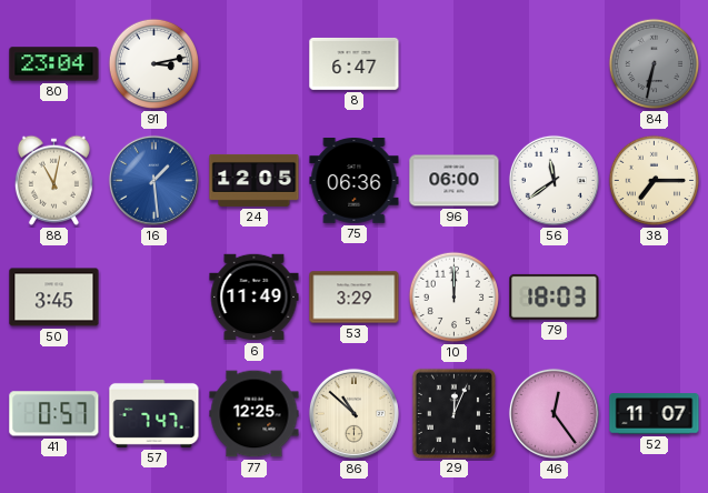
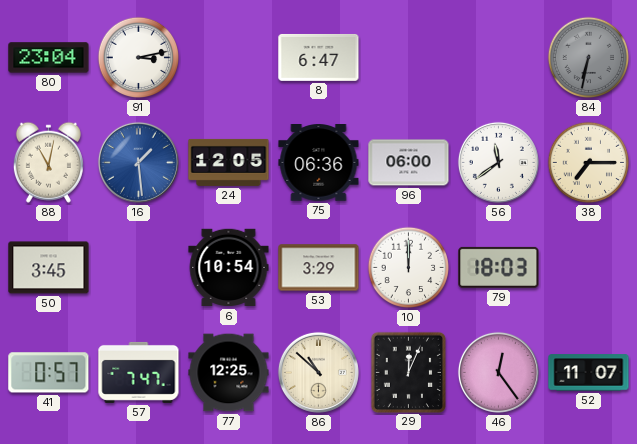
6: 11:49 -> 10:54 (229, 268)
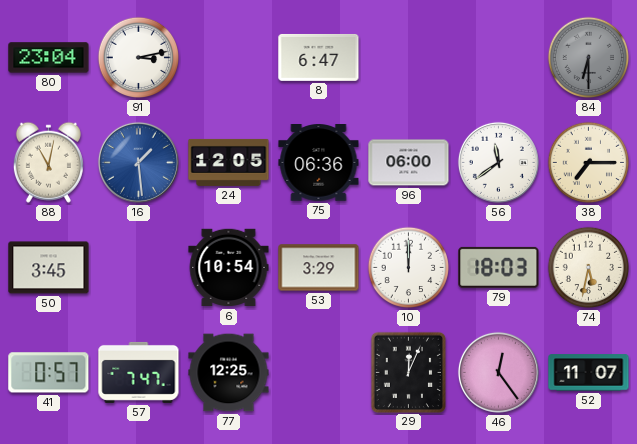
84: 6:32 -> 6:30 (589, 58)
74: none -> 5:32 (589, 268)
86: 10:52 -> none (318, 372)
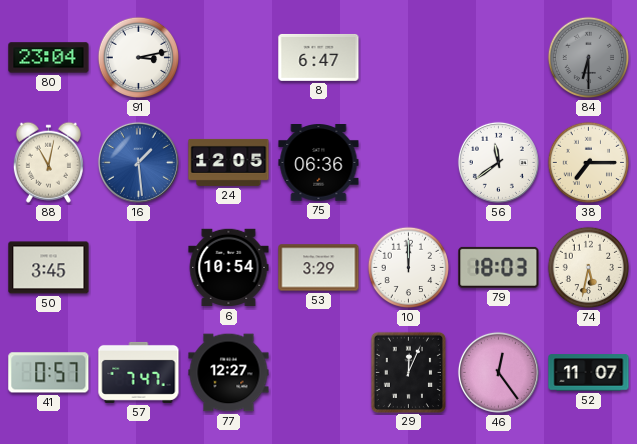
96: 06:00 -> none (409, 163)
77: 12:25 -> 12:27 (229, 373)
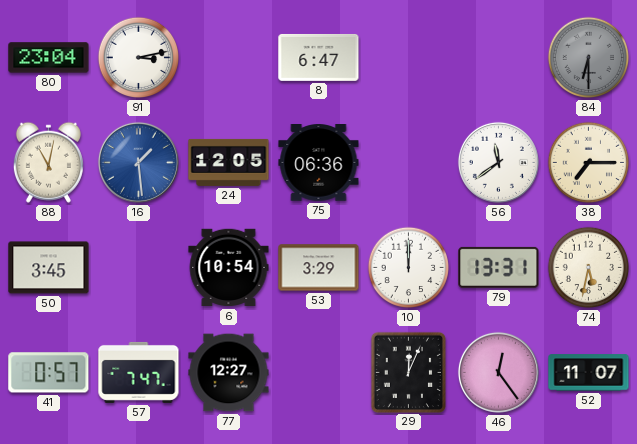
79: 18:03 -> 13:31 (499, 267)
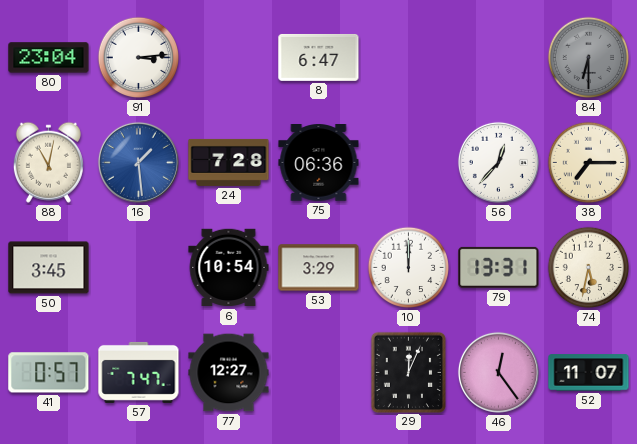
91: 3:13 -> 3:14 (139, 58)
24: 12:05 -> 7:28 (229, 162)
56: 11:39 -> 12:37 (498, 162)
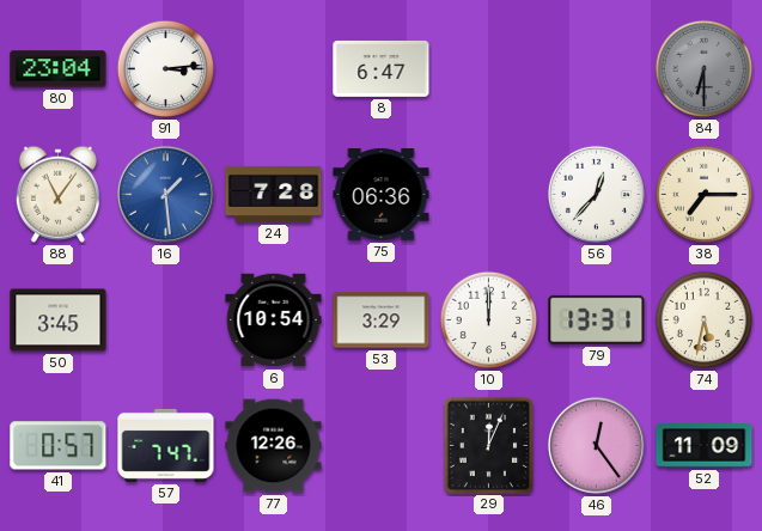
88: 11:02 -> 11:06 (57, 194)
77: 12:27 -> 12:26 (274, 446)
52: 11:07 -> 11:09 (705, 446)
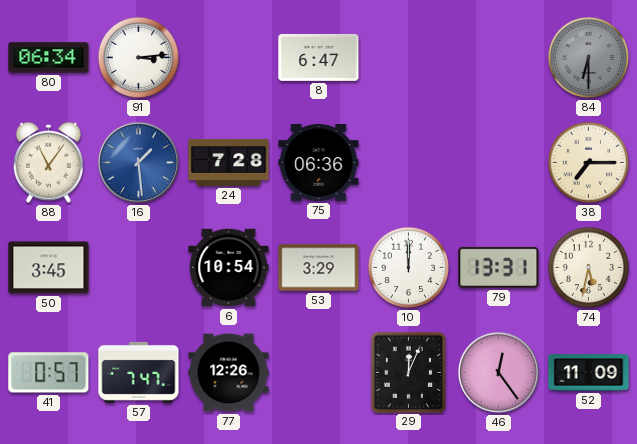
80: 23:04 -> 06:34 (49, 58)
56: 12:37 -> none (596, 194)
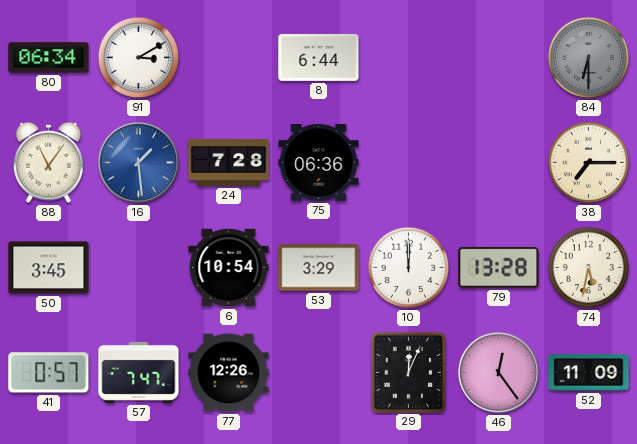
91: 3:14 -> 3:10 (139, 58)
8: 6:47 -> 6:44 (319, 57)
79: 13:31 -> 13:28 (499, 267)
